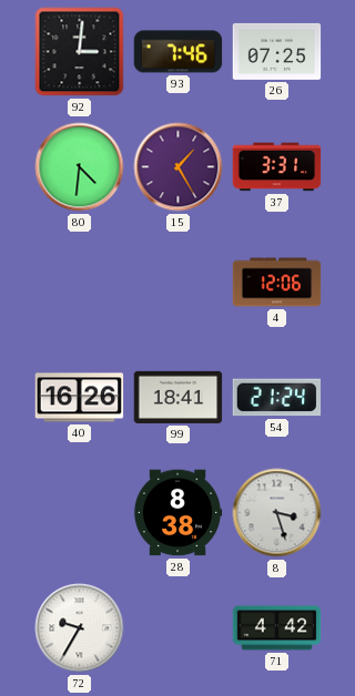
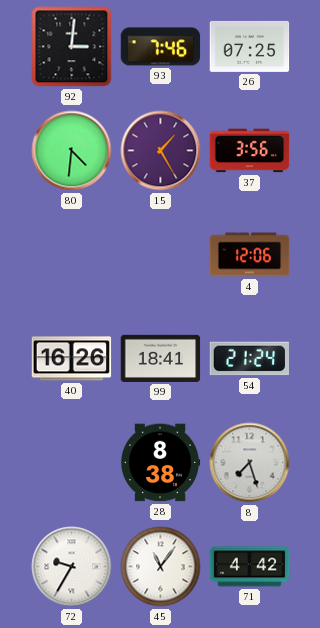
37: 3:31 -> 3:56 (250, 151)
8: 3:27 -> 7:27 (250, 463)
45: none -> 11:06 (161, 567)
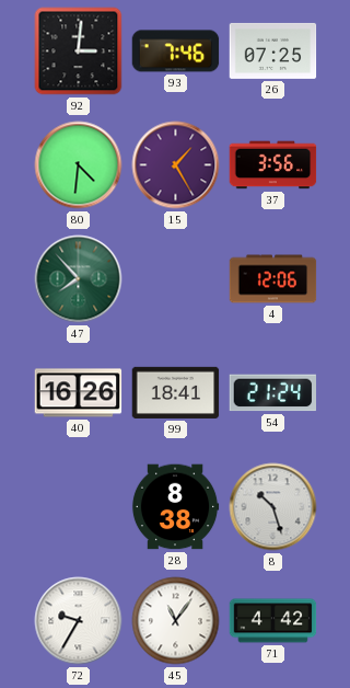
47: none -> 7:53 (79, 279)
8: 7:27 -> 10:27 (273, 507)
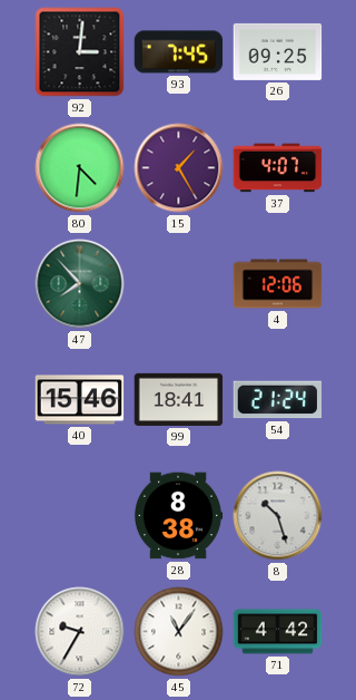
93: 7:46 -> 7:45 (179, 52)
26: 07:25 -> 09:25 (278, 51)
37: 3:56 -> 4:07 (278, 168)
40: 16:26 -> 15:46 (80, 400)
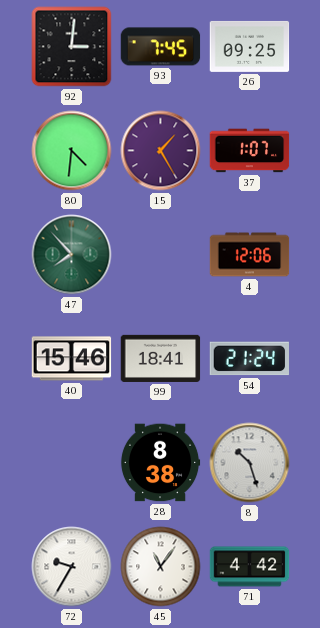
37: 4:07 -> 1:07 (250, 151)
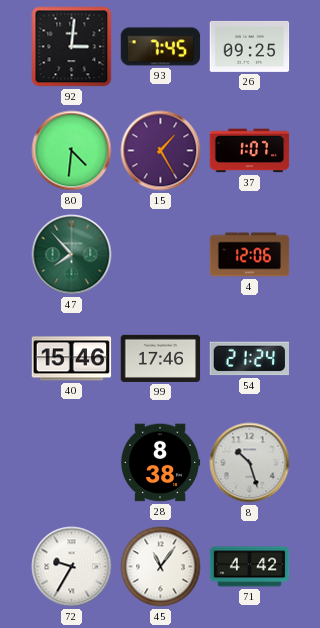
99: 18:41 -> 17:46 (161, 358)
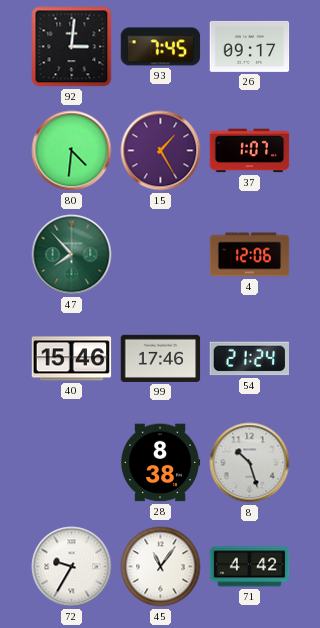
26: 09:25 -> 09:17 (250, 46)
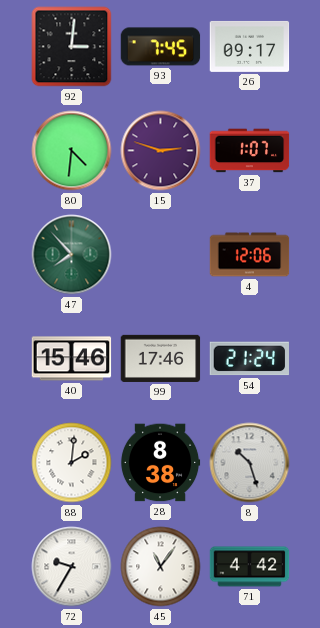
15: 1:25 -> 2:48 (161, 151)
88: none -> 2:01 (72, 463)
